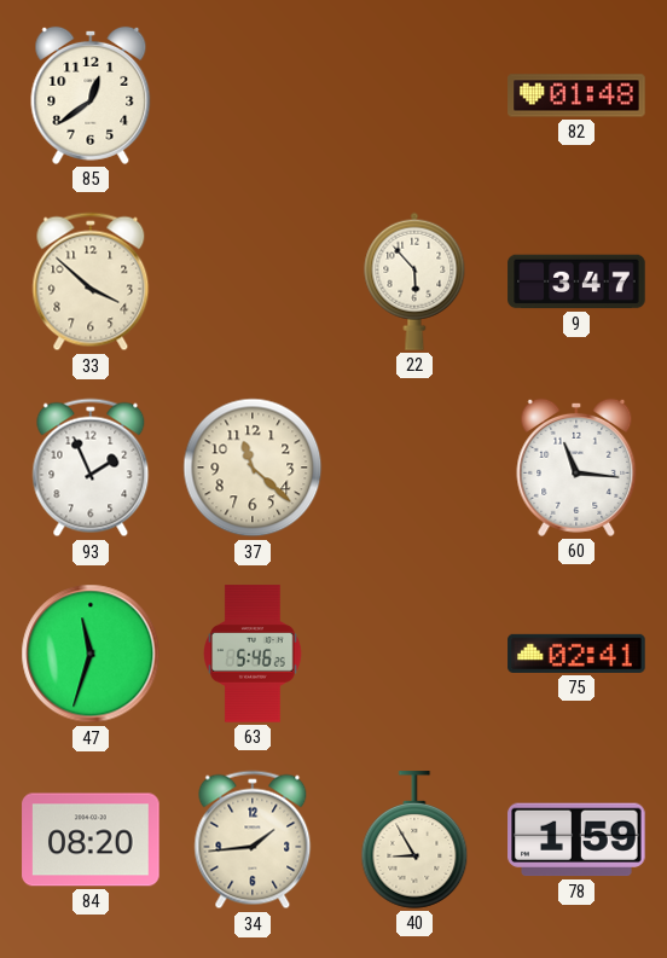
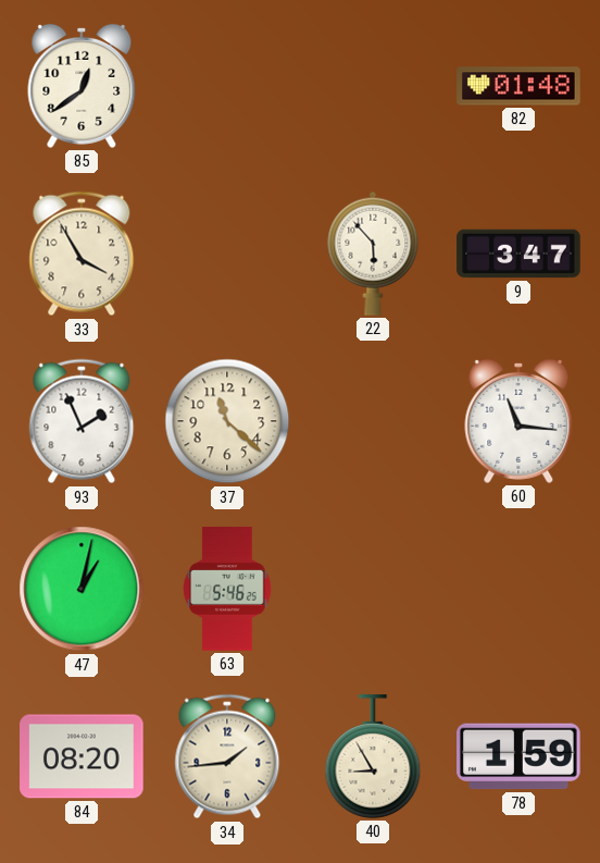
33: 3:52 -> 3:55 (82, 254)
47: 11:33 -> 1:02 (82, 589)
75: 02:41 -> none (576, 654)
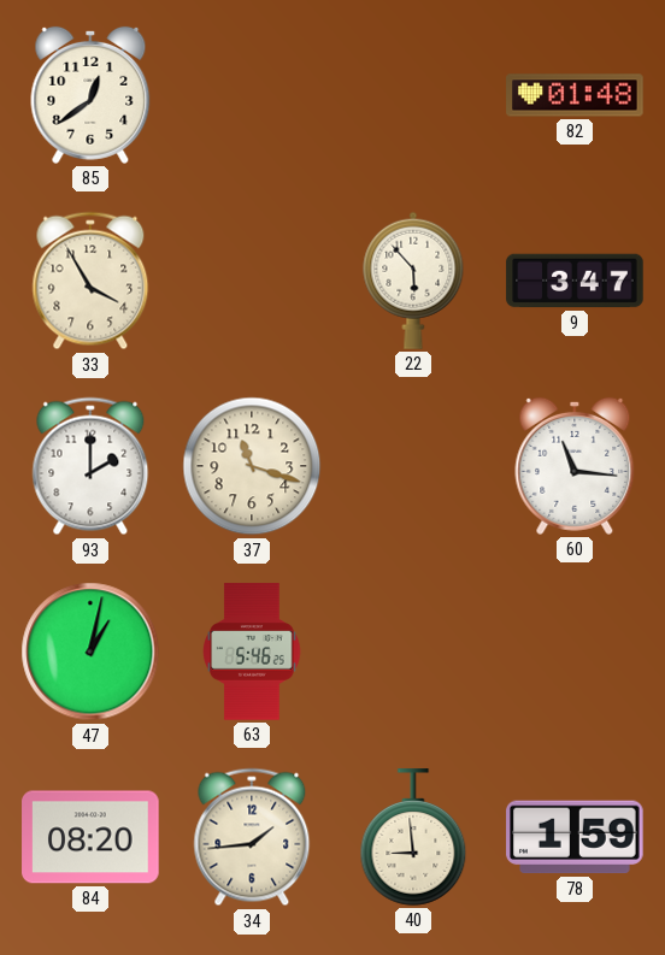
93: 1:56 -> 2:00 (90, 466)
37: 11:22 -> 11:18 (252, 466)
40: 8:55 -> 8:59 (413, 837)
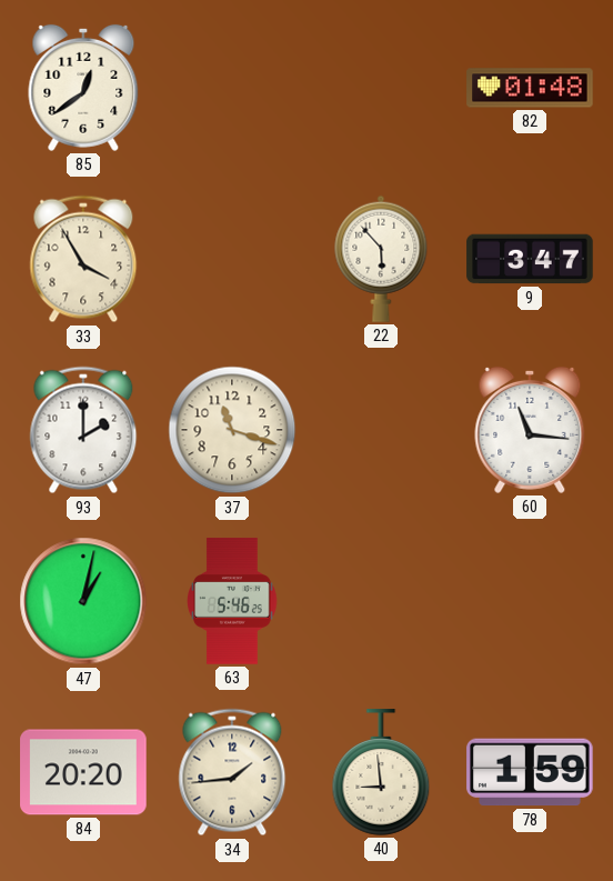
84: 08:20 -> 20:20 (83, 772)
